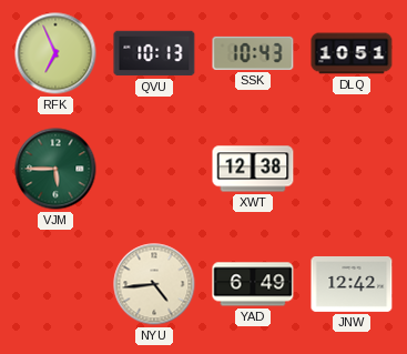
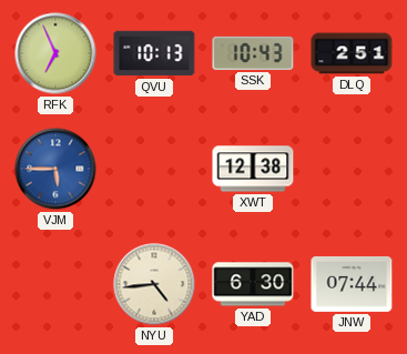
DLQ: 10:51 -> 2:51 (352, 53)
VJM dial: green -> blue (55, 169)
YAD: 6:49 -> 6:30 (253, 284)
JNW: 12:42 -> 07:44 (352, 284)
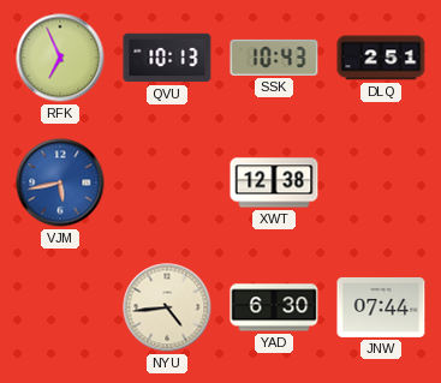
VJM: 5:45 -> 5:43 (60, 182)
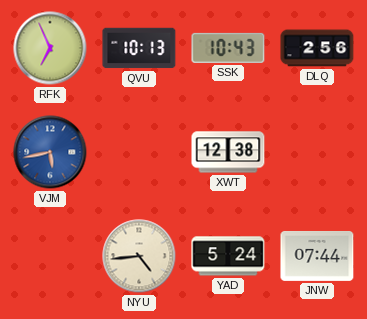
DLQ: 2:51 -> 2:56 (317, 48)
YAD: 6:30 -> 5:24 (228, 256)
